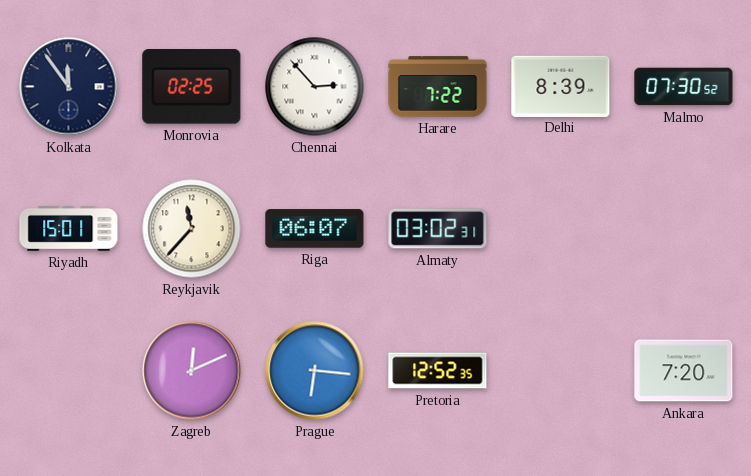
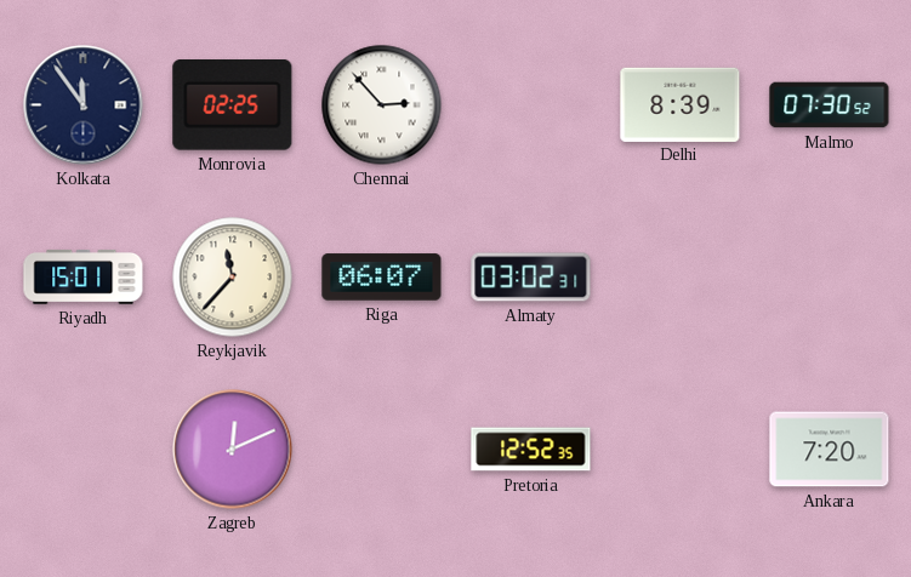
Harare: 7:22 -> none (438, 87)
Prague: 6:16 -> none (315, 371)
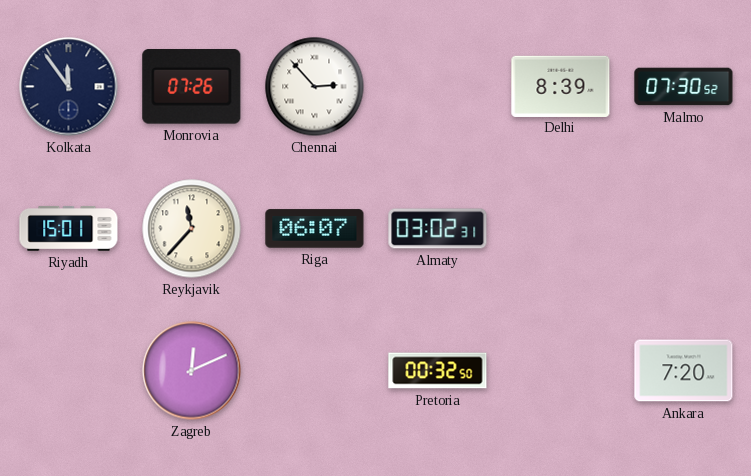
Monrovia: 02:25 -> 07:26 (192, 87)
Pretoria: 12:52 -> 00:32 (438, 371)
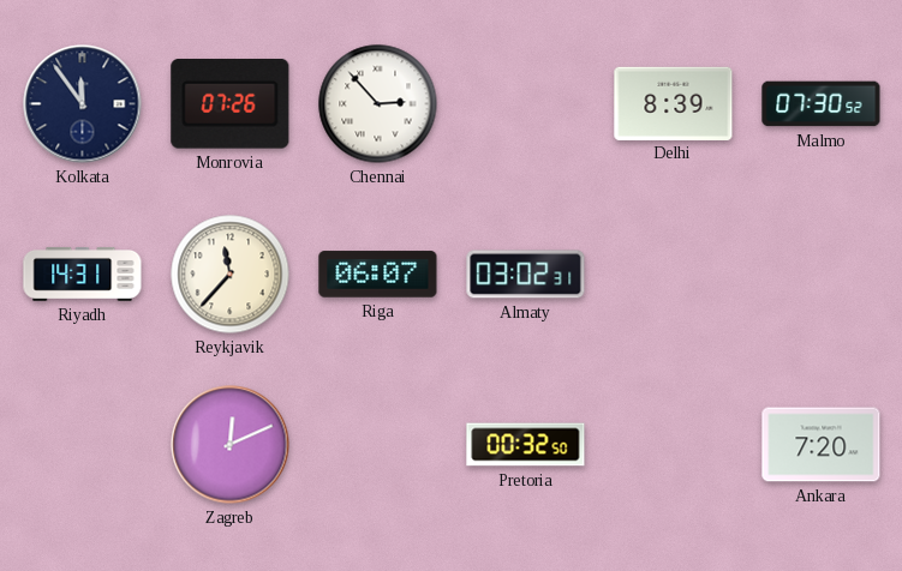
Riyadh: 15:01 -> 14:31 (83, 274)
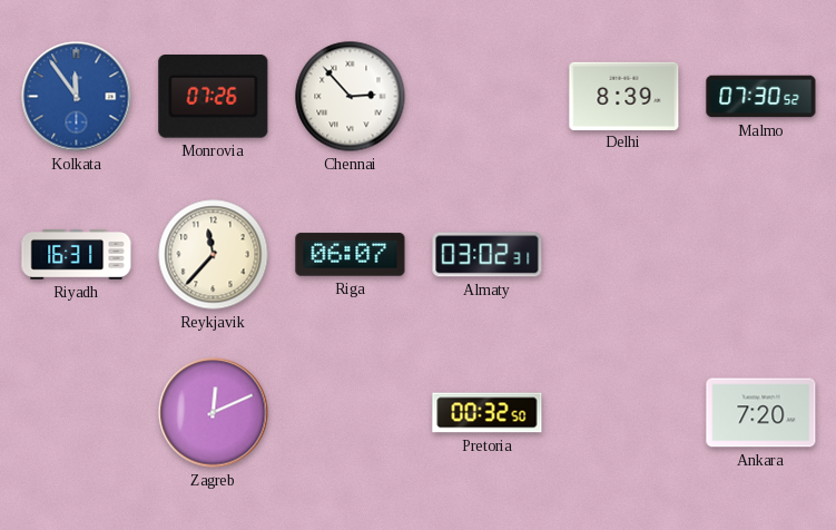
Kolkata dial: navy -> blue (77, 97)
Riyadh: 14:31 -> 16:31 (77, 254)
